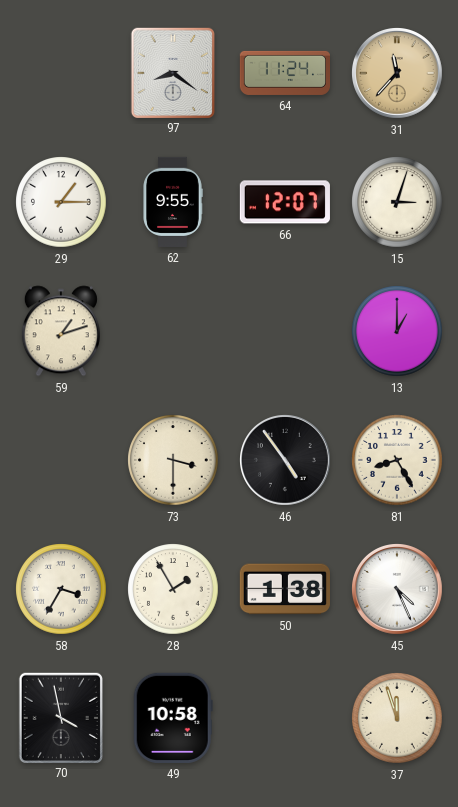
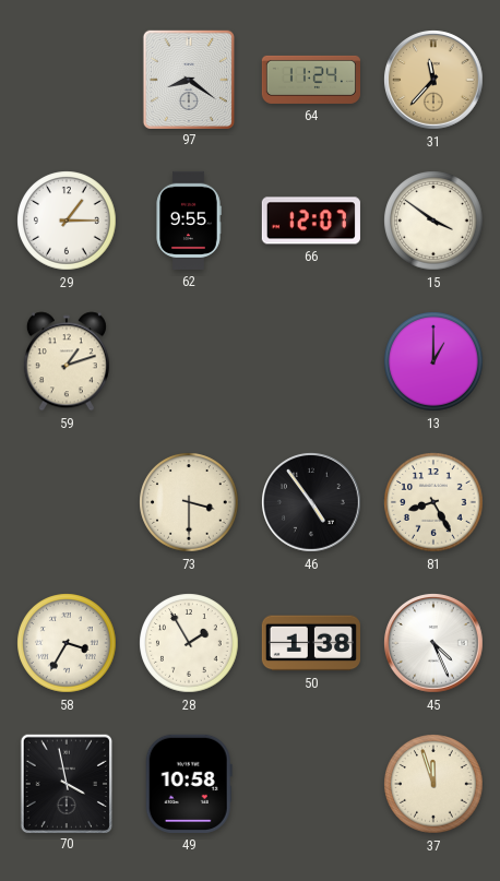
15: 3:03 -> 3:51 (433, 221)
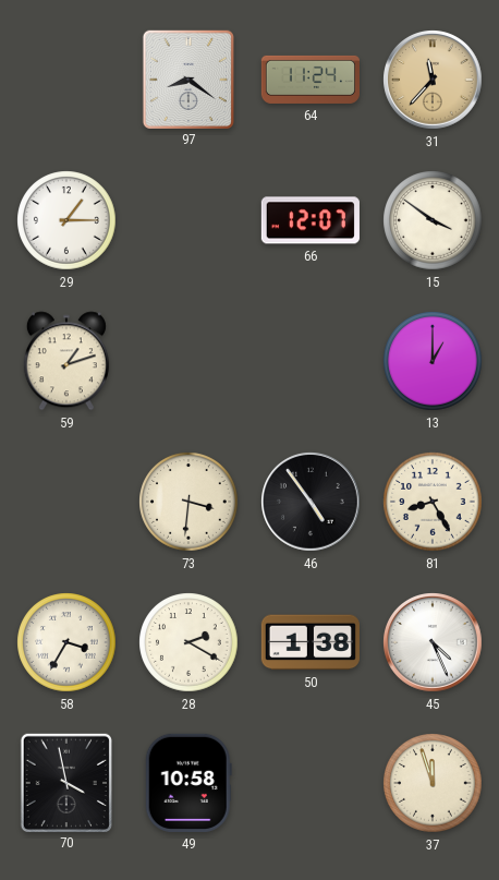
62: 9:55 -> none (189, 221)
73: 3:30 -> 3:31 (188, 502)
28: 1:55 -> 2:20 (188, 642)
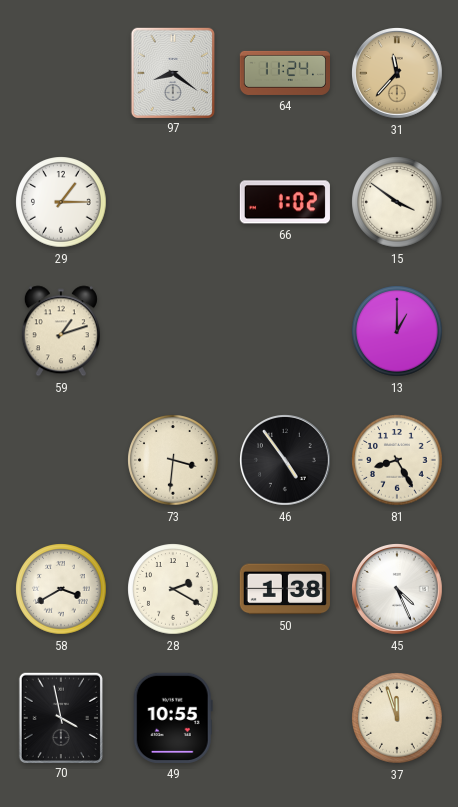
66: 12:07 -> 1:02 (285, 202)
58: 3:35 -> 3:40 (61, 589)
49: 10:58 -> 10:55 (173, 718)
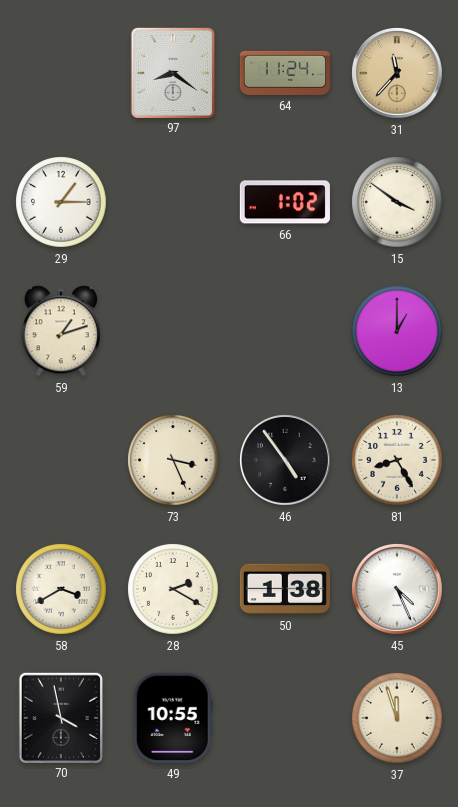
73: 3:31 -> 3:26 (173, 460)
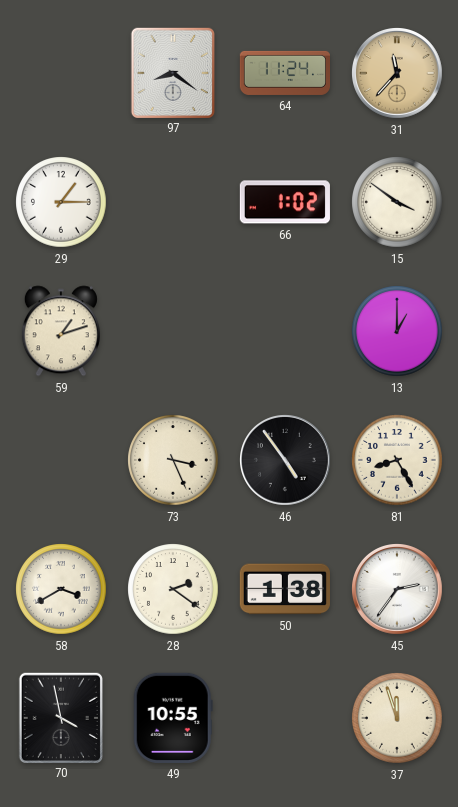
28: 2:20 -> 2:21 (173, 589)
45: 4:26 -> 2:36 (398, 590)
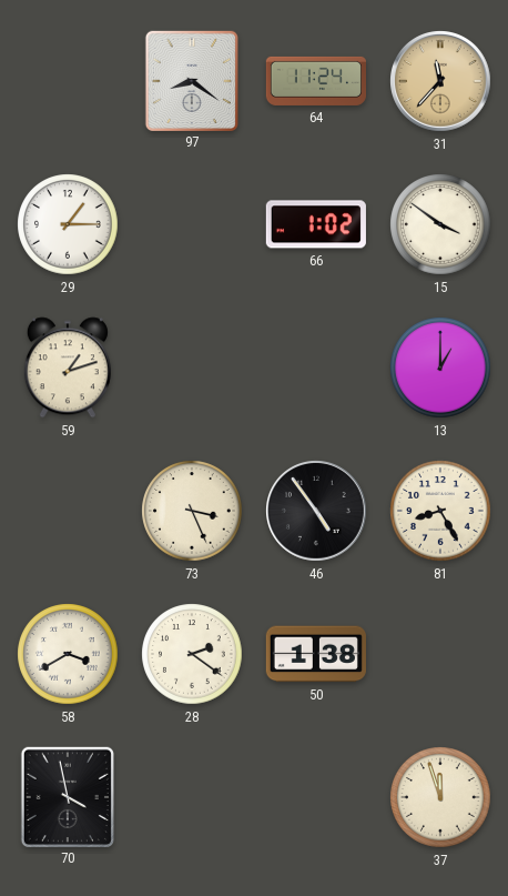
45: 2:36 -> none (398, 590)
49: 10:55 -> none (173, 718)
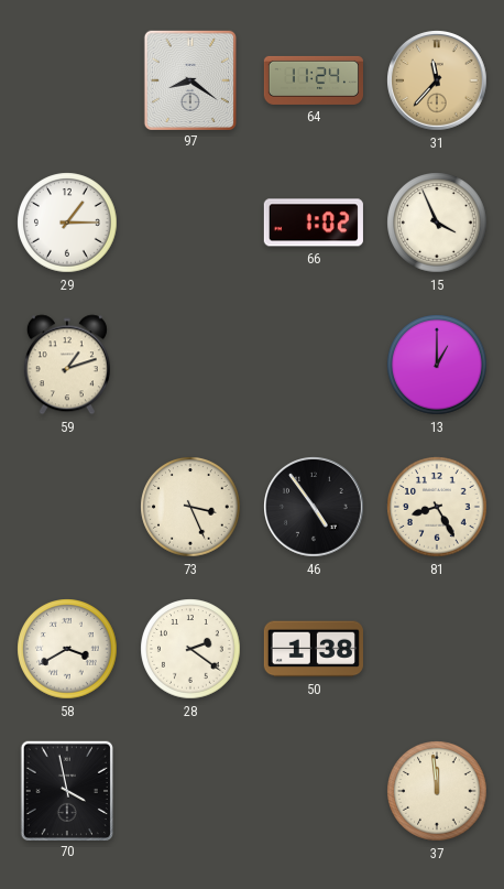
15: 3:51 -> 3:56 (437, 223)
37: 11:57 -> 11:59 (437, 791)
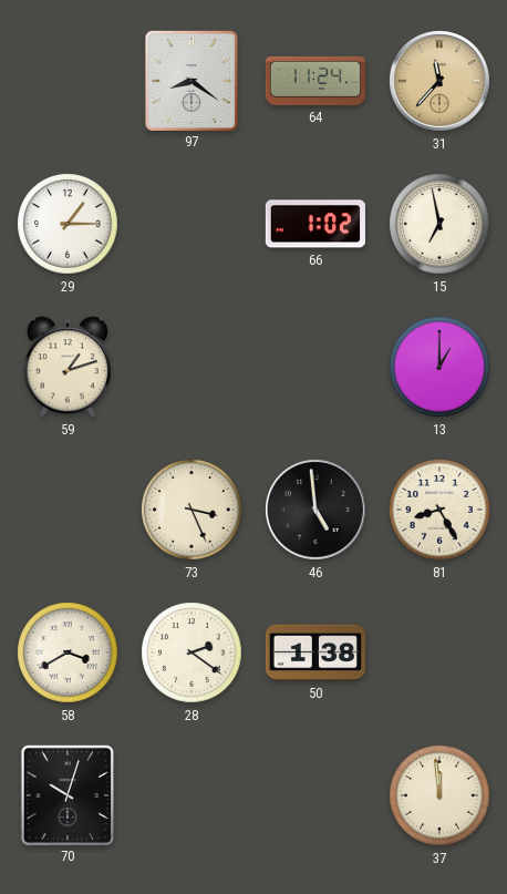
15: 3:56 -> 6:58 (439, 224)
46: 4:54 -> 4:59 (317, 511)
70: 3:58 -> 10:03 (68, 794)
